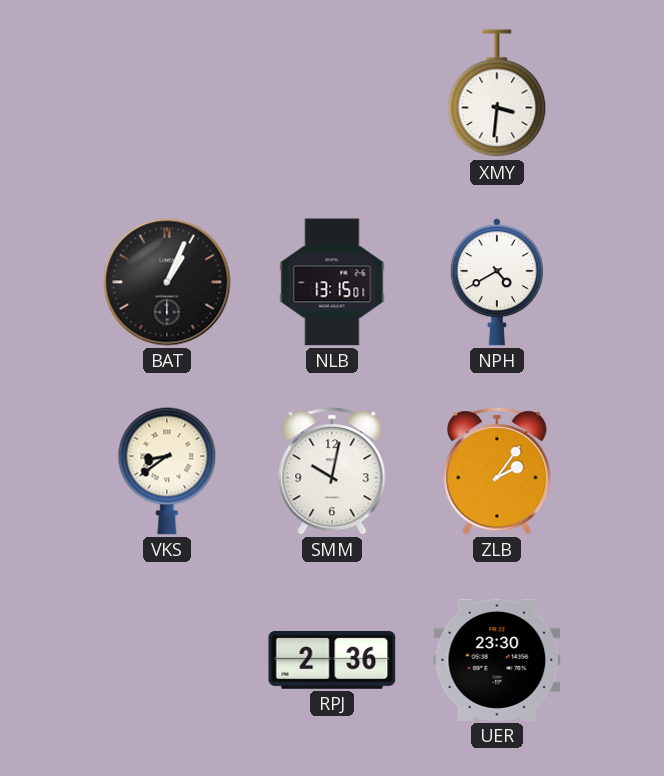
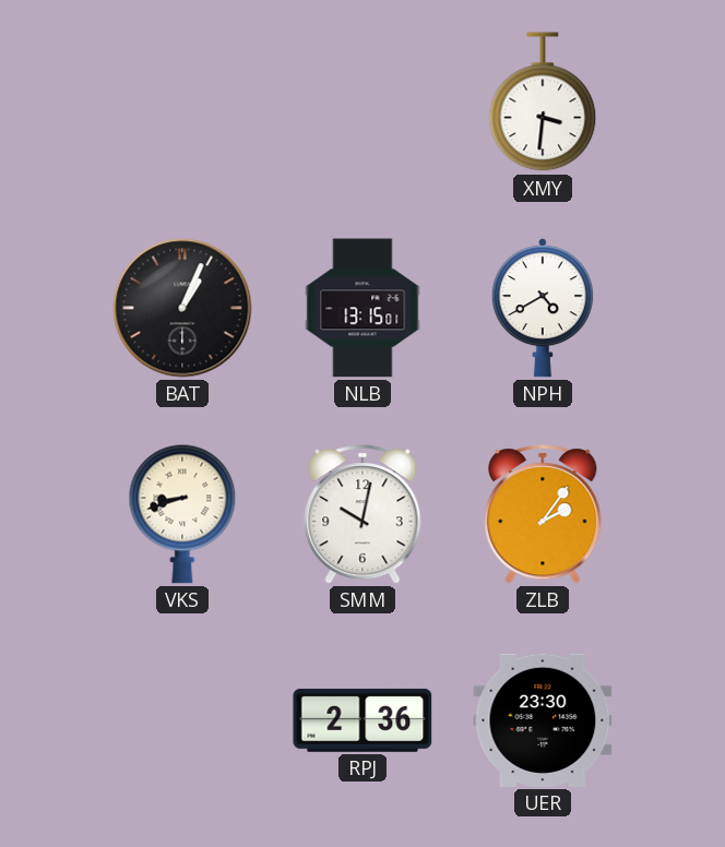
VKS: 8:39 -> 8:42 (182, 514)
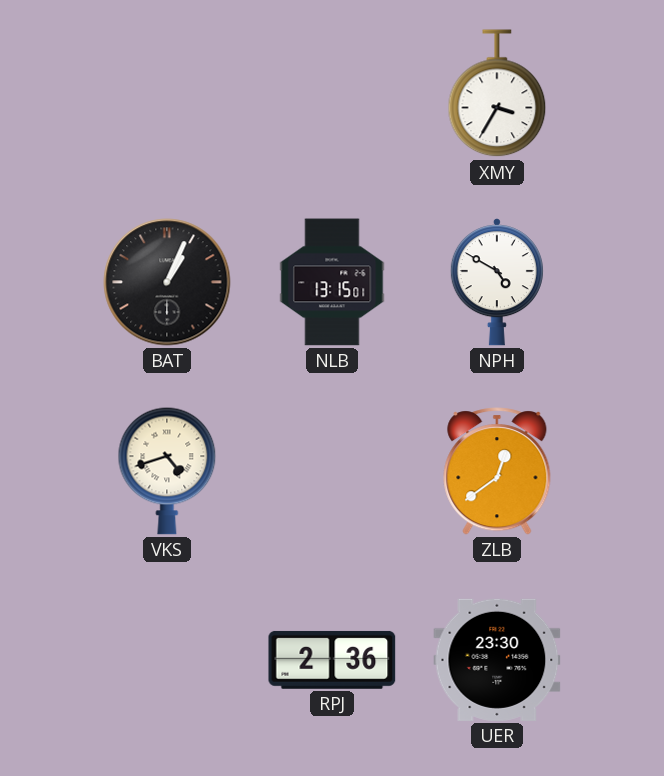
XMY: 3:31 -> 3:35 (497, 94)
NPH: 4:40 -> 4:50 (497, 282)
VKS: 8:42 -> 4:42 (167, 471)
SMM: 10:02 -> none (362, 514)
ZLB: 2:06 -> 12:39 (497, 471)
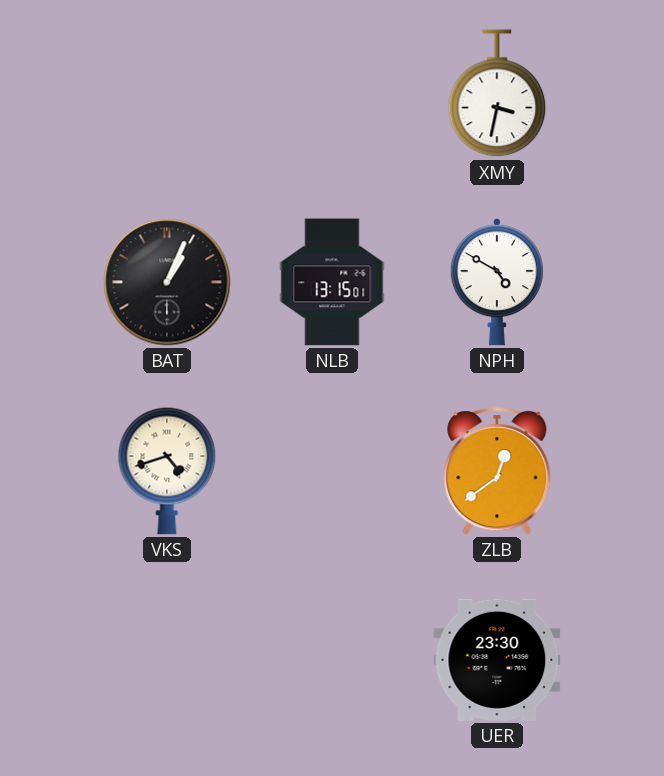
XMY: 3:35 -> 3:32 (497, 94)
RPJ: 2:36 -> none (332, 660)
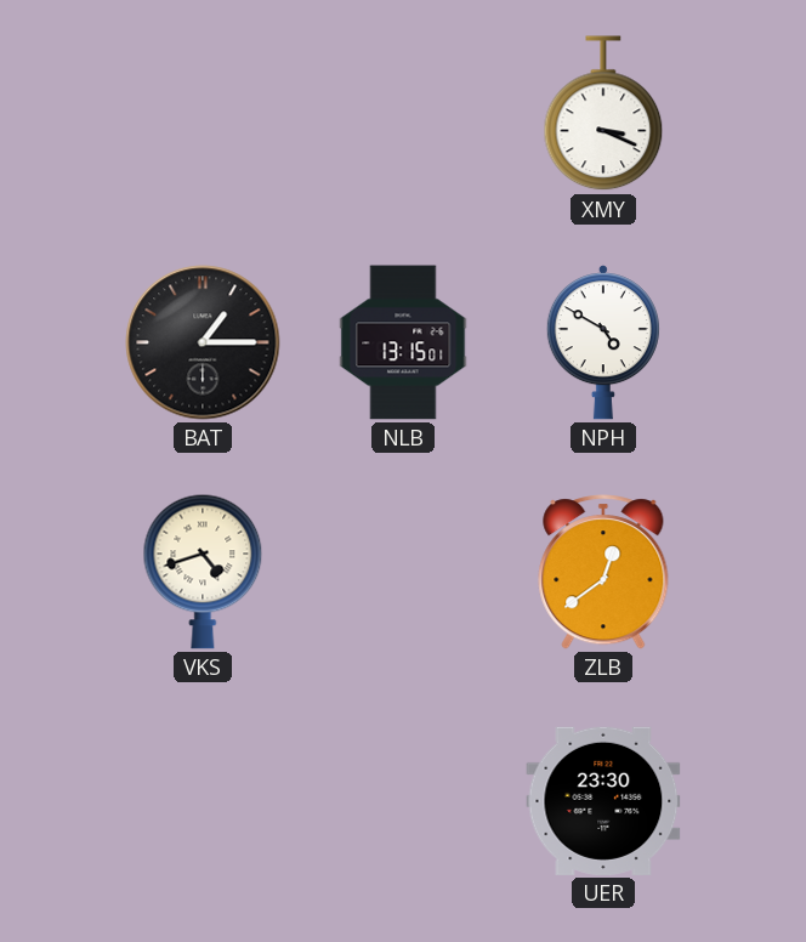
XMY: 3:32 -> 3:19 (603, 114)
BAT: 1:04 -> 1:15 (203, 342)
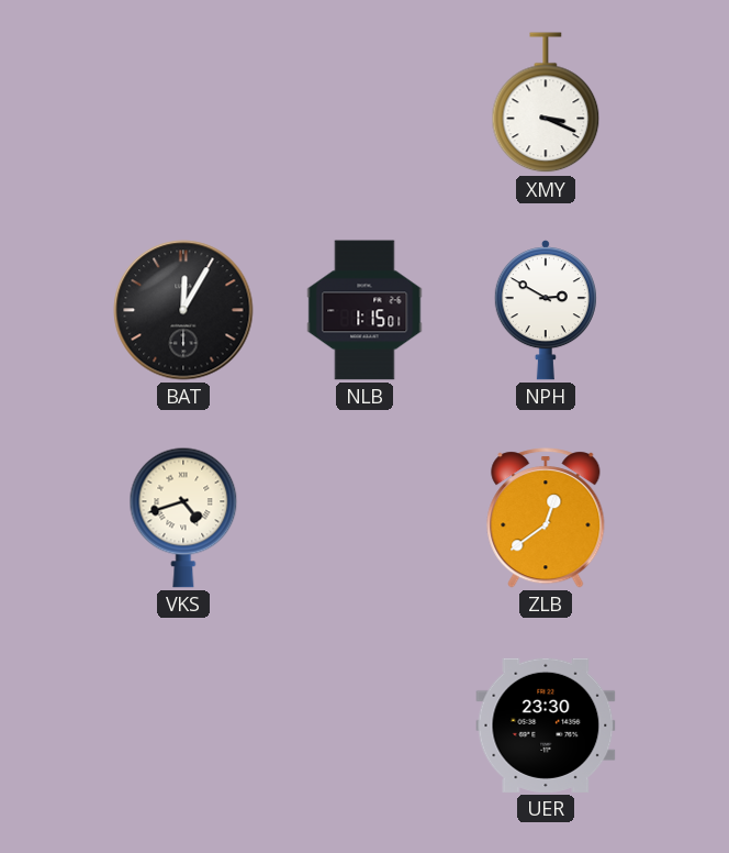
BAT: 1:15 -> 12:05 (183, 310)
NLB: 13:15 -> 1:15 (365, 310)
NPH: 4:50 -> 2:50 (546, 310)
